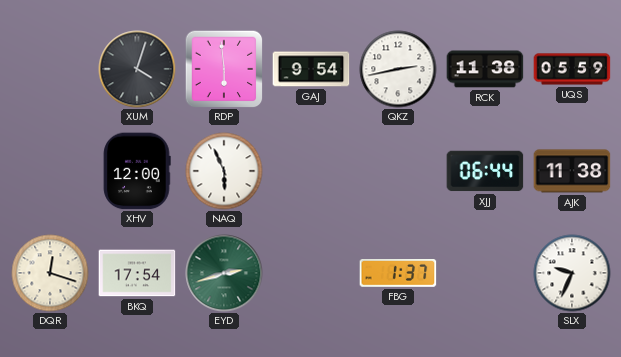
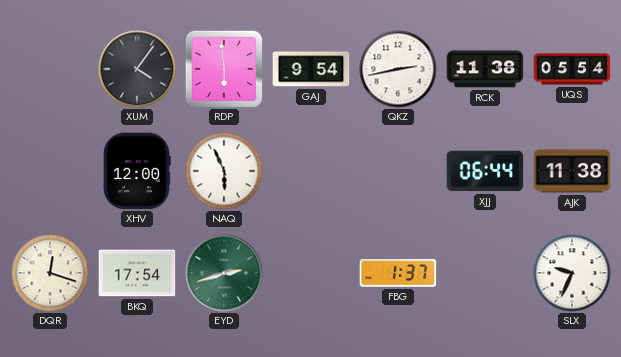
XUM: 4:03 -> 4:06 (137, 69)
UQS: 05:59 -> 05:54 (572, 69)
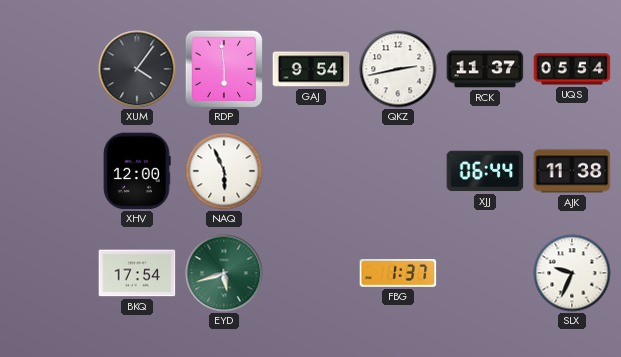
RCK: 11:38 -> 11:37 (485, 69)
DQR: 12:18 -> none (50, 273)
EYD: 2:42 -> 5:42 (224, 273)
